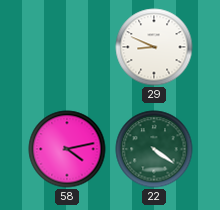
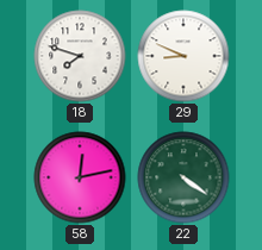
18: none -> 7:48 (80, 56)
58: 4:13 -> 12:13 (80, 177)
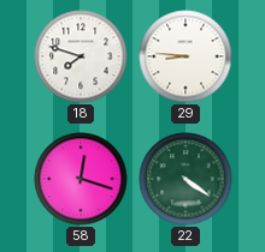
29: 8:49 -> 8:46 (185, 56)
58: 12:13 -> 12:18 (81, 179)
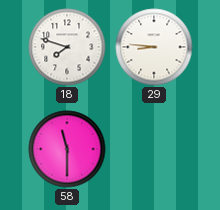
58: 12:18 -> 11:30 (67, 149)
22: 4:21 -> none (185, 179)
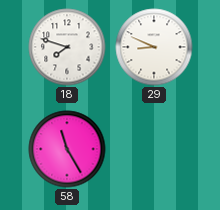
29: 8:46 -> 8:49 (154, 47)
58: 11:30 -> 11:25 (67, 149)
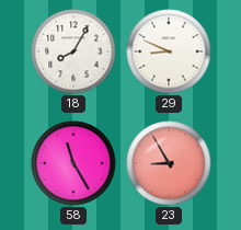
18: 7:48 -> 8:05 (73, 51)
23: none -> 8:55 (169, 163)
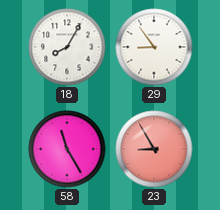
29: 8:49 -> 8:54 (154, 47)
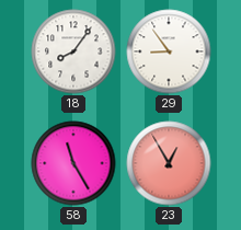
18: 8:05 -> 8:06 (73, 51)
23: 8:55 -> 12:55 (169, 163)
